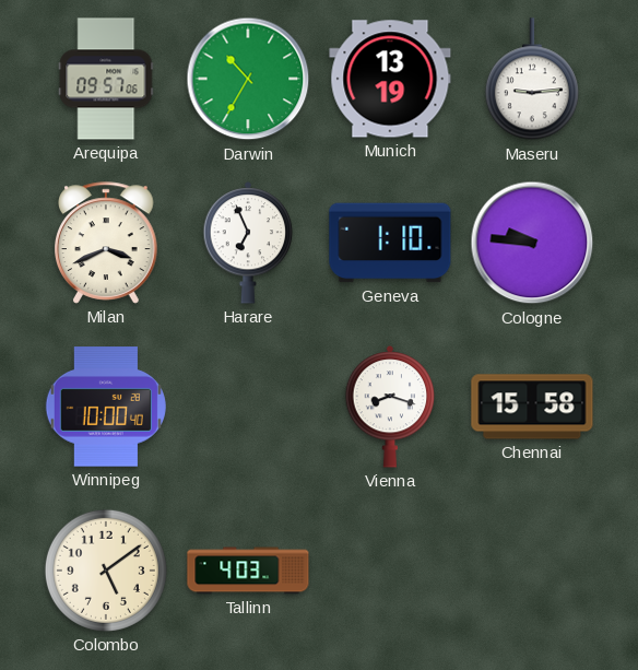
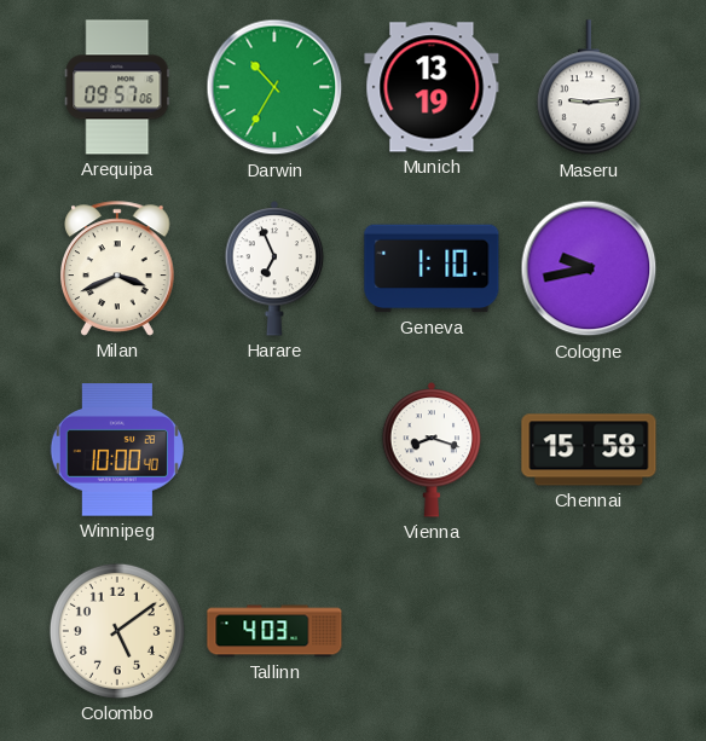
Cologne: 9:46 -> 9:43 (589, 268)
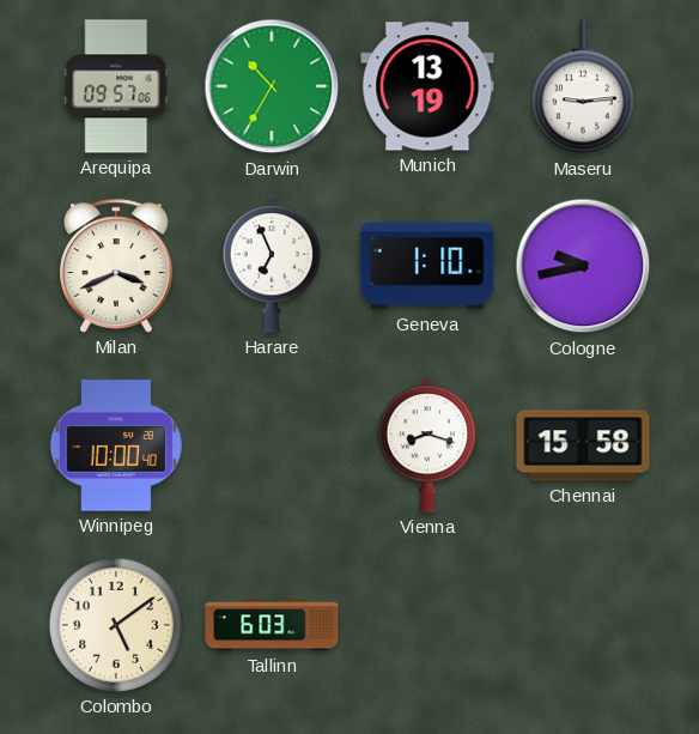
Tallinn: 4:03 -> 6:03 (272, 625)
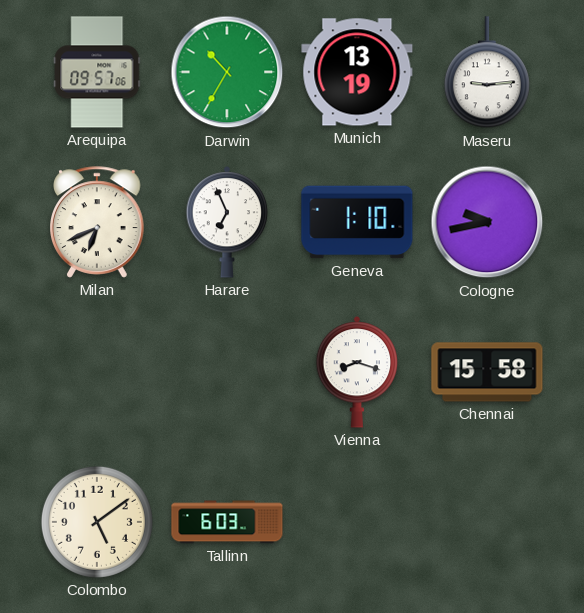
Milan: 3:41 -> 6:41 (98, 222)
Winnipeg: 10:00 -> none (116, 445)
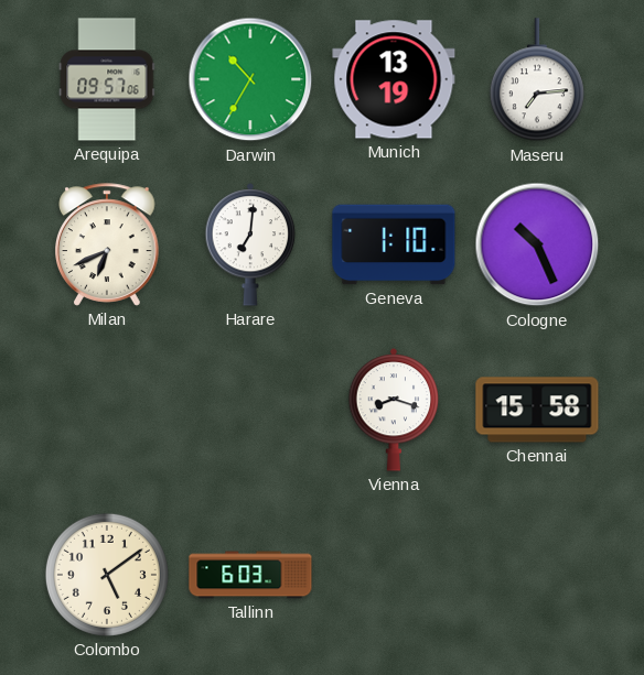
Maseru: 9:14 -> 7:14 (537, 80)
Harare: 6:56 -> 7:01 (250, 246)
Cologne: 9:43 -> 10:26 (537, 244)
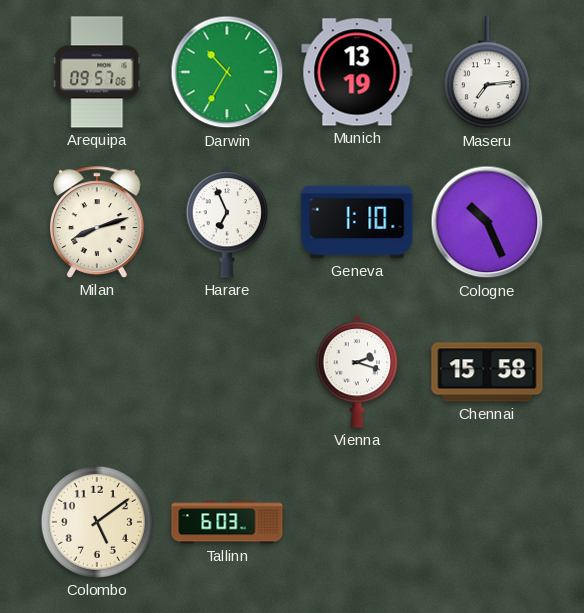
Milan: 6:41 -> 8:12 (98, 222)
Harare: 7:01 -> 6:56 (227, 223)
Vienna: 8:18 -> 2:18 (357, 373)
